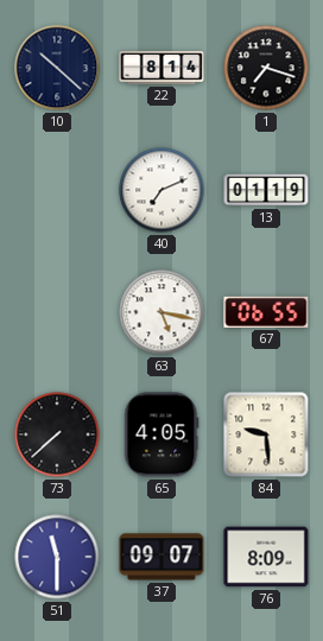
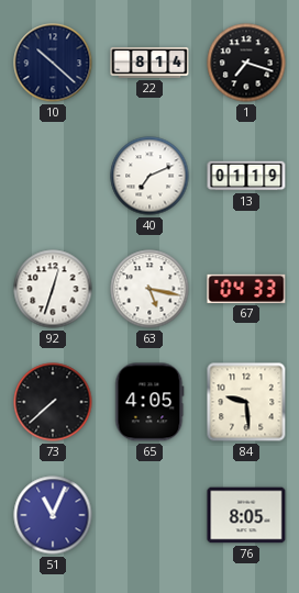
92: none -> 12:33 (53, 289)
67: 06:55 -> 04:33 (246, 289)
51: 11:30 -> 11:04 (53, 515)
37: 09:07 -> none (161, 557)
76: 8:09 -> 8:05 (246, 515)
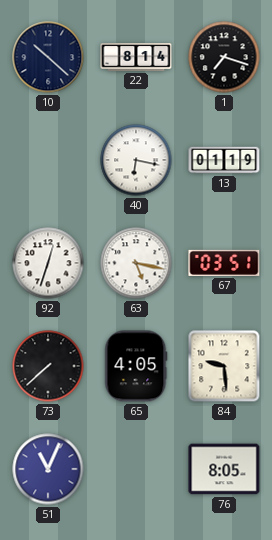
40: 7:11 -> 6:17 (136, 160)
67: 04:33 -> 03:51 (224, 263)
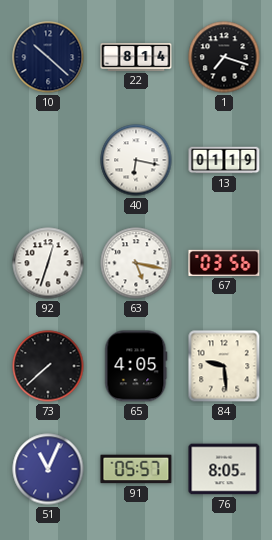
67: 03:51 -> 03:56 (224, 263)
91: none -> 05:57 (136, 469)
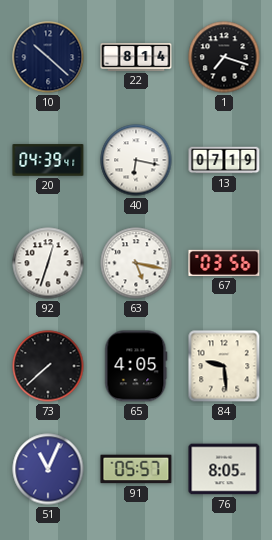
20: none -> 04:39 (48, 160)
13: 01:19 -> 07:19 (224, 160)
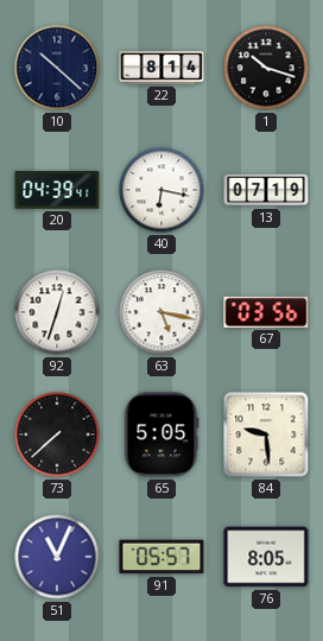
1: 7:18 -> 10:18 (266, 68)
65: 4:05 -> 5:05 (161, 434)
